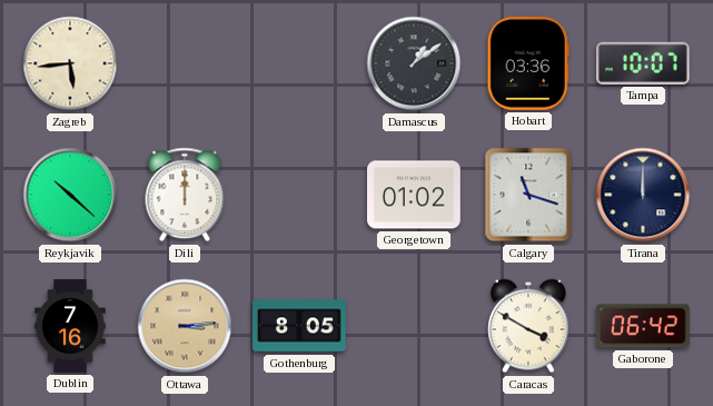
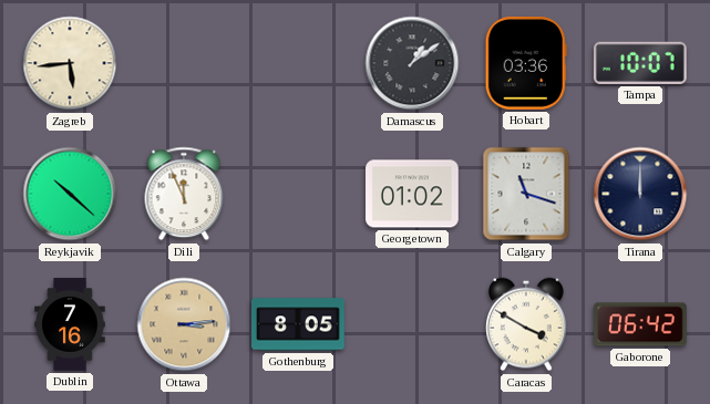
Dili: 12:00 -> 11:56 (184, 194)
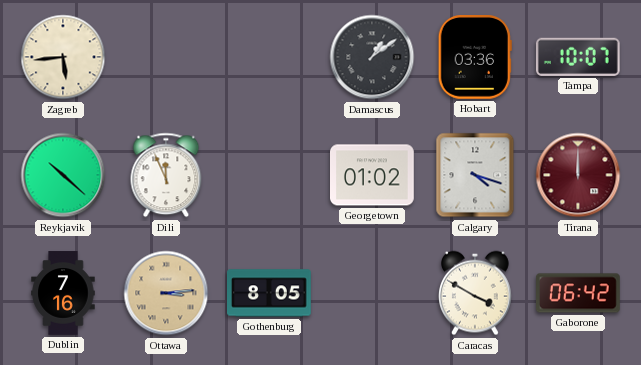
Calgary: 11:18 -> 4:18 (475, 175)
Tirana dial: navy -> burgundy (578, 175)
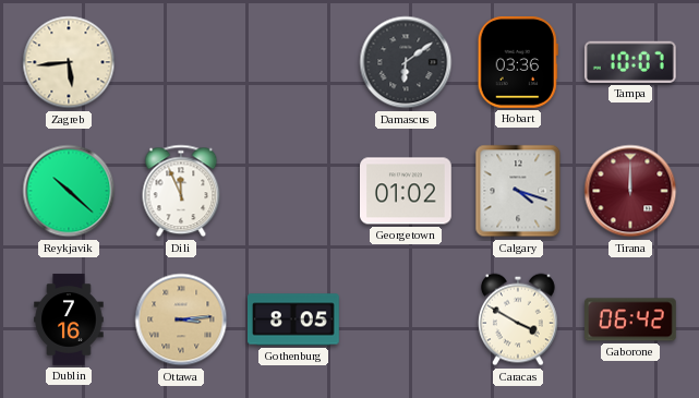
Damascus: 1:09 -> 6:09 (406, 62)
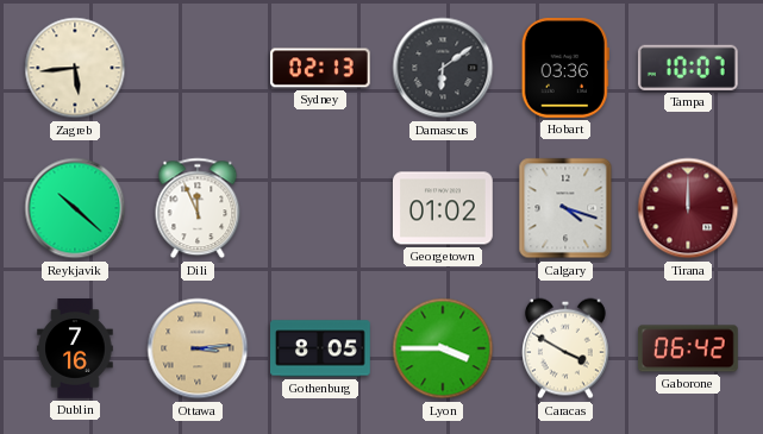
Sydney: none -> 02:13 (321, 68)
Lyon: none -> 3:45 (443, 348)
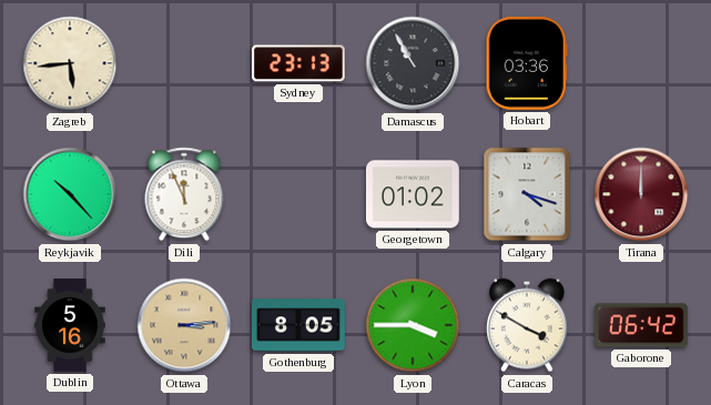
Sydney: 02:13 -> 23:13 (299, 63)
Damascus: 6:09 -> 10:55 (413, 63)
Tampa: 10:07 -> none (688, 68)
Reykjavik: 10:22 -> 10:23 (70, 194)
Dublin: 7:16 -> 5:16 (70, 325)
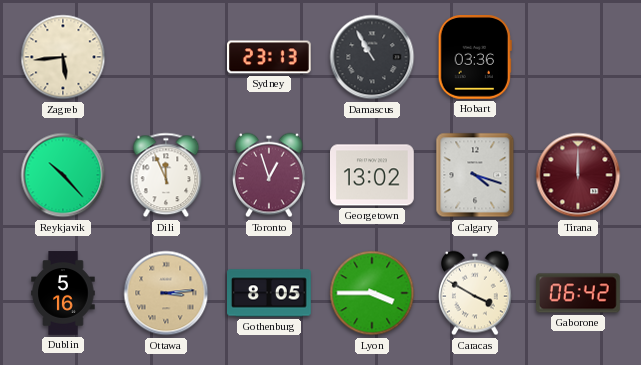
Toronto: none -> 12:57 (270, 175)
Georgetown: 01:02 -> 13:02 (373, 175)
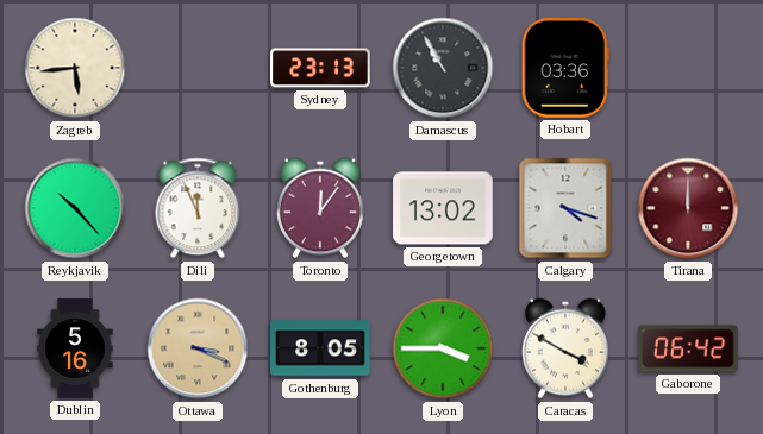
Toronto: 12:57 -> 12:06 (321, 208)
Ottawa: 3:14 -> 3:19 (198, 348)
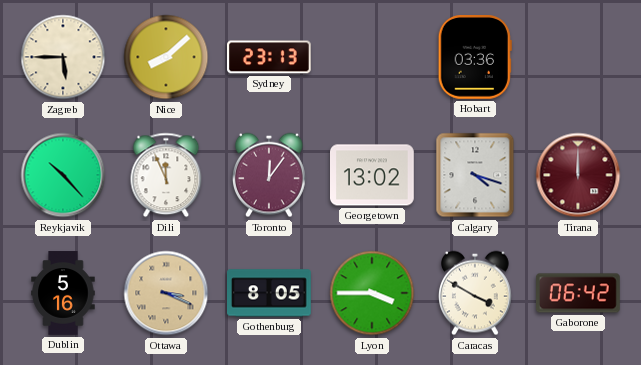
Zagreb: 5:44 -> 5:45 (63, 57)
Nice: none -> 8:08 (166, 57)
Damascus: 10:55 -> none (443, 68)
